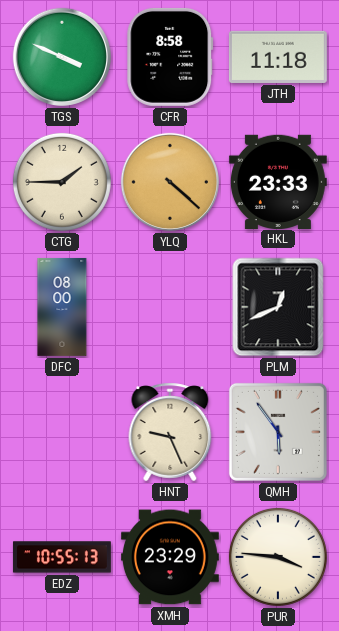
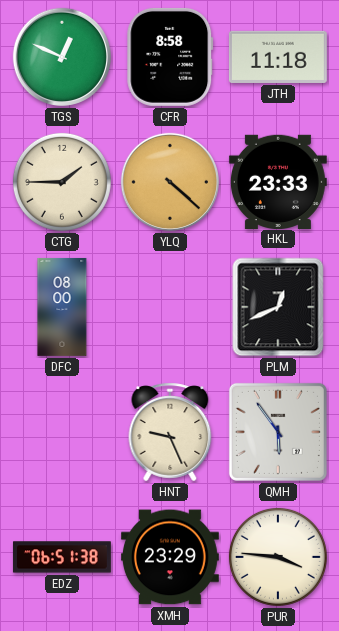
TGS: 3:49 -> 12:49 (62, 57)
EDZ: 10:55 -> 06:51 (62, 557)
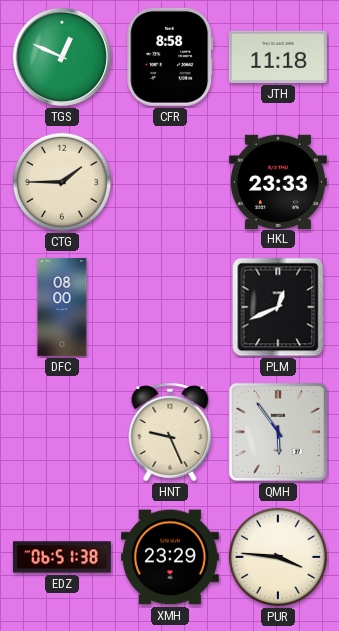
YLQ: 4:22 -> none (170, 182)
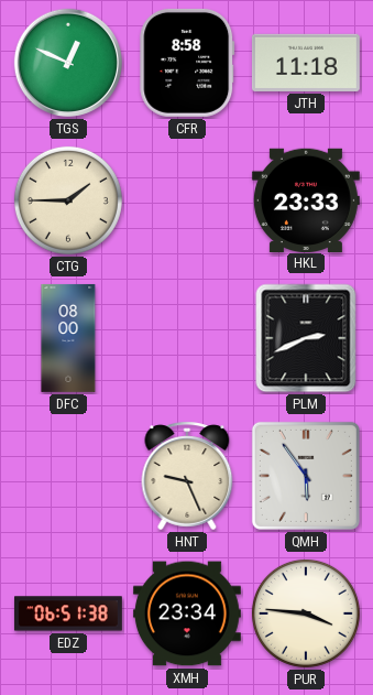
PLM: 12:41 -> 2:41 (306, 338)
XMH: 23:29 -> 23:34 (187, 613)
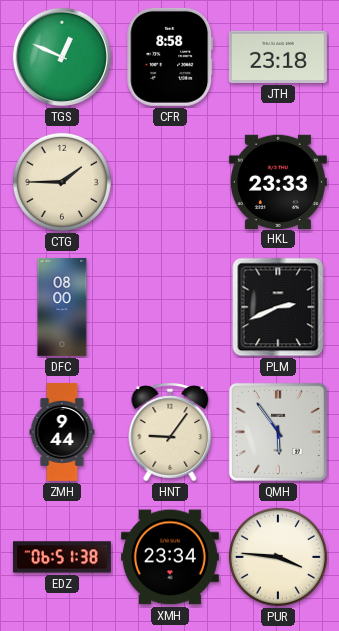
JTH: 11:18 -> 23:18 (278, 57)
ZMH: none -> 9:44 (62, 432)
HNT: 9:26 -> 9:06 (170, 432)
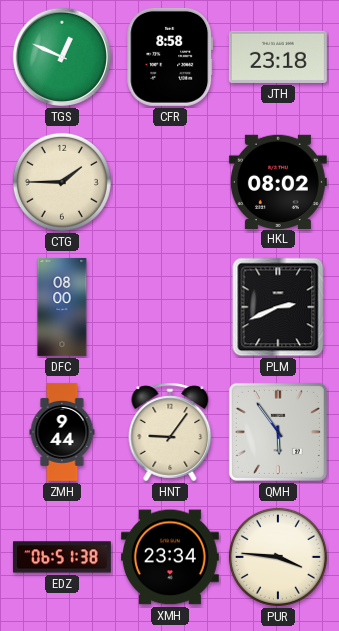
HKL: 23:33 -> 08:02 (278, 181)
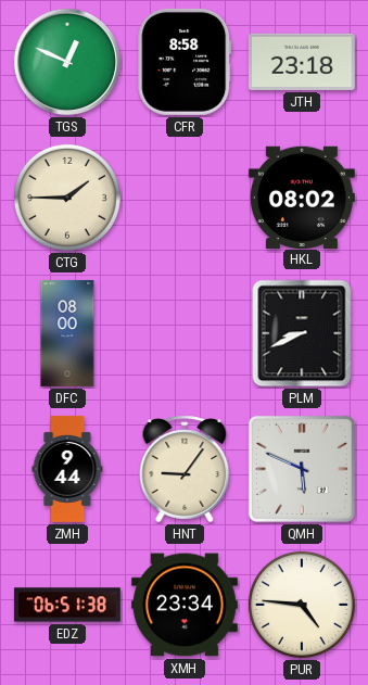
PLM: 2:41 -> 8:41 (302, 333)
QMH: 5:54 -> 5:49 (302, 469)
PUR: 3:46 -> 4:46 (302, 605)
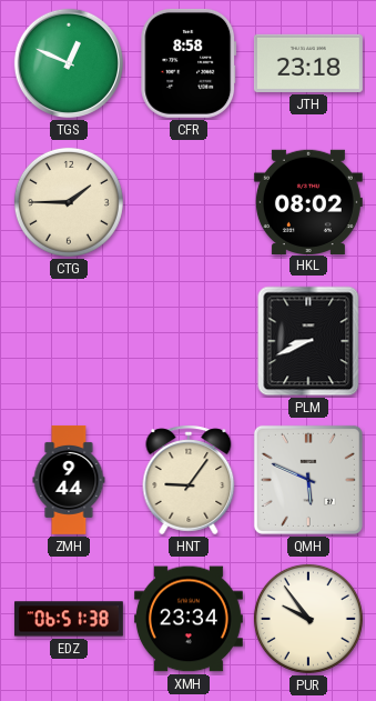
DFC: 08:00 -> none (67, 333)
PUR: 4:46 -> 9:54 (308, 619)
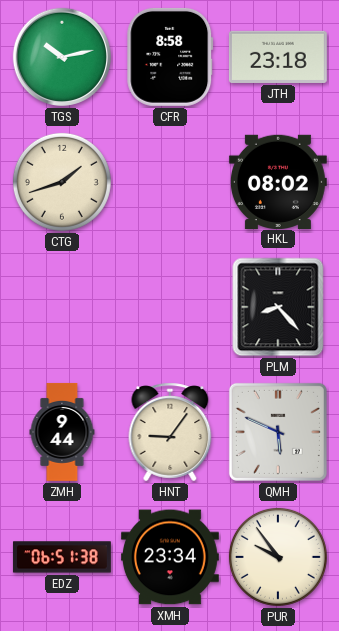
TGS: 12:49 -> 10:13 (62, 57)
CTG: 1:45 -> 1:42 (62, 182)
PLM: 8:41 -> 8:23 (278, 307)
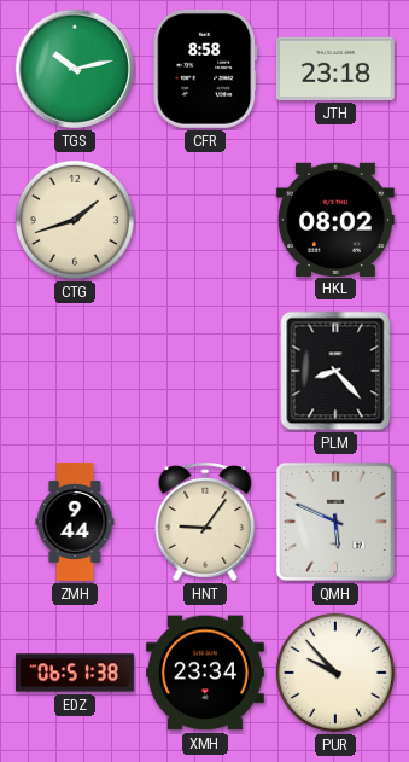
PUR: 9:54 -> 9:53 (335, 673)
